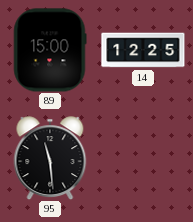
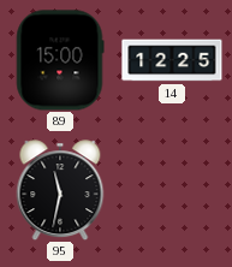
95: 11:29 -> 11:32 (60, 190)
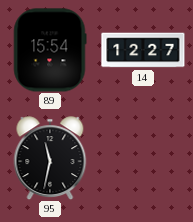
89: 15:00 -> 15:54 (50, 50)
14: 12:25 -> 12:27 (143, 50)
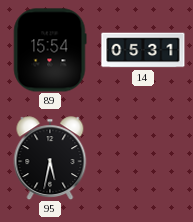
14: 12:27 -> 05:31 (143, 50)
95: 11:32 -> 5:32 (50, 158)
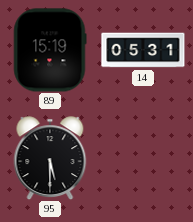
89: 15:54 -> 15:19 (50, 50)
95: 5:32 -> 5:30 (50, 158)
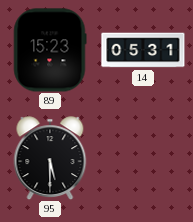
89: 15:19 -> 15:23 (50, 50)
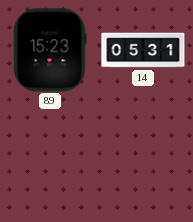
95: 5:30 -> none (50, 158)
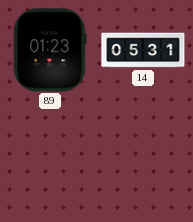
89: 15:23 -> 01:23 (50, 50)
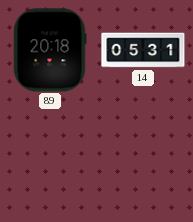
89: 01:23 -> 20:18 (50, 50)
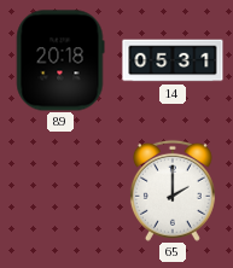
65: none -> 2:00 (173, 191)
